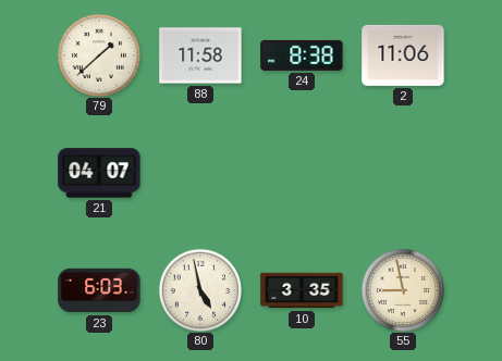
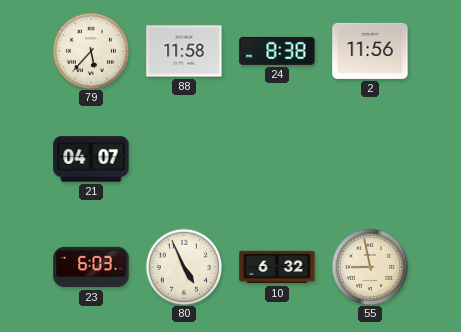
79: 1:38 -> 5:37 (90, 50)
2: 11:06 -> 11:56 (370, 51)
80: 4:58 -> 4:56 (183, 266)
10: 3:35 -> 6:32 (277, 267)
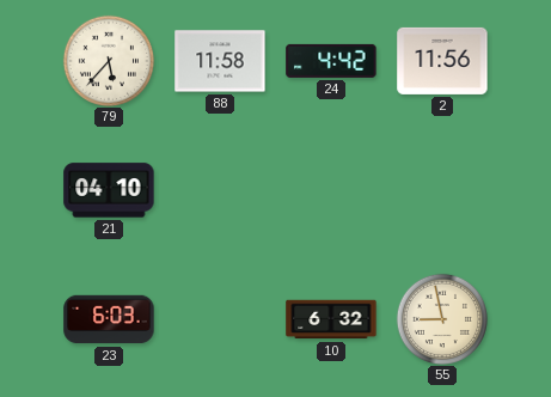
24: 8:38 -> 4:42 (331, 61)
21: 04:07 -> 04:10 (109, 190)
80: 4:56 -> none (183, 266)
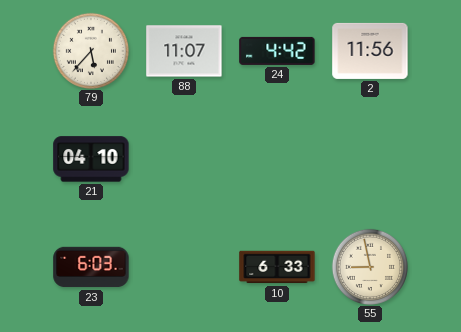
88: 11:58 -> 11:07 (184, 51)
10: 6:32 -> 6:33 (277, 267)
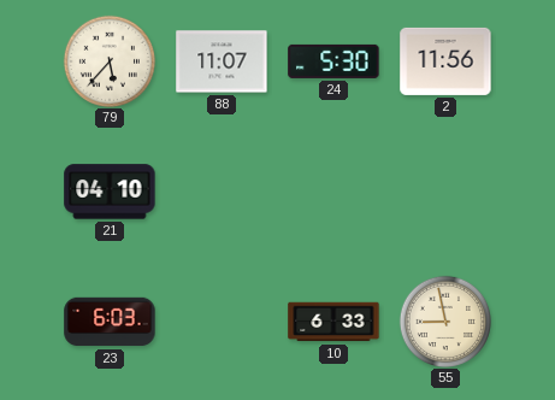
24: 4:42 -> 5:30 (333, 61)
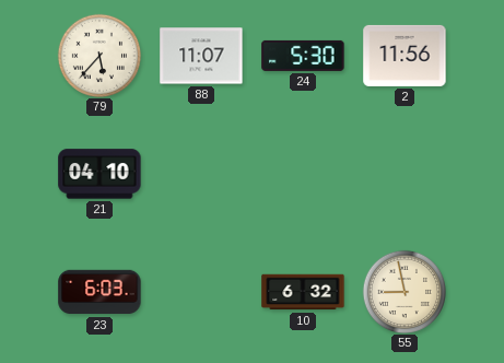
10: 6:33 -> 6:32 (303, 292)
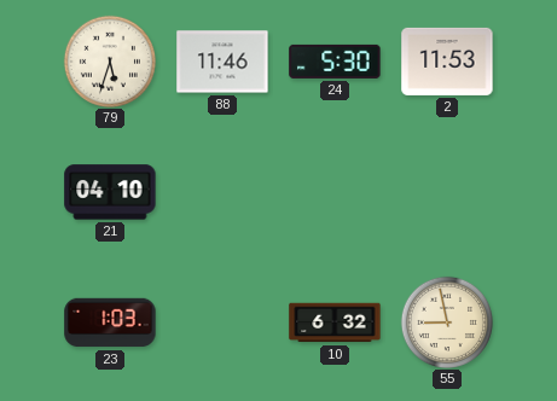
79: 5:37 -> 5:33 (109, 60)
88: 11:07 -> 11:46 (222, 62)
2: 11:56 -> 11:53 (447, 62)
23: 6:03 -> 1:03 (110, 322)
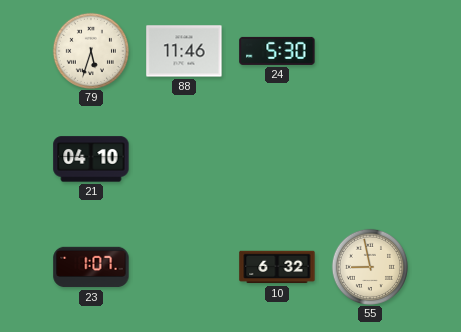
2: 11:53 -> none (447, 62)
23: 1:03 -> 1:07 (91, 267)
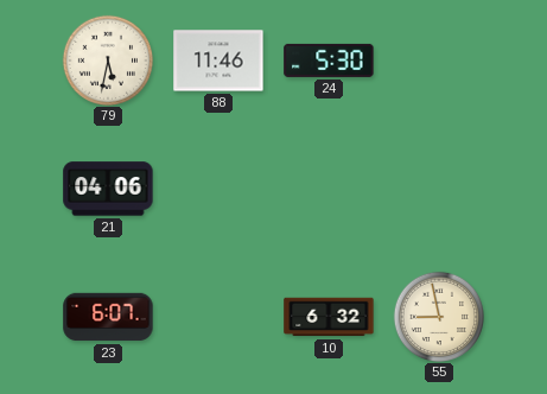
79: 5:33 -> 5:32 (107, 59)
21: 04:10 -> 04:06 (108, 189)
23: 1:07 -> 6:07 (108, 317)
